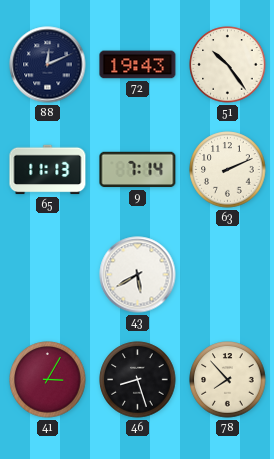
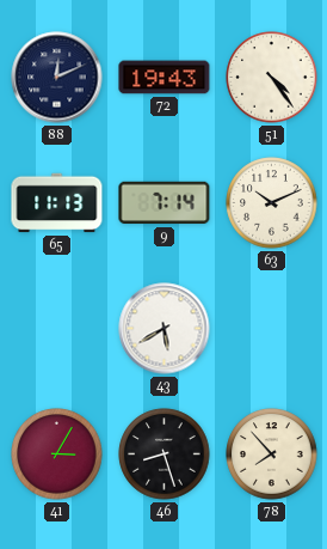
51: 10:24 -> 4:24 (272, 78)
63: 2:11 -> 10:11 (272, 203)
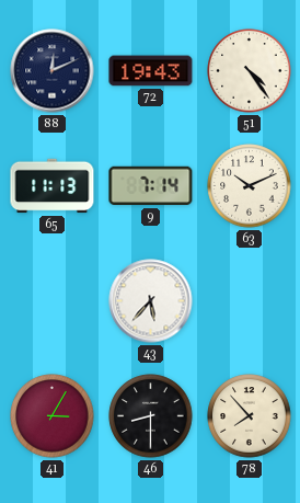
43: 5:40 -> 5:37 (151, 301)
46: 8:27 -> 8:30 (151, 416)
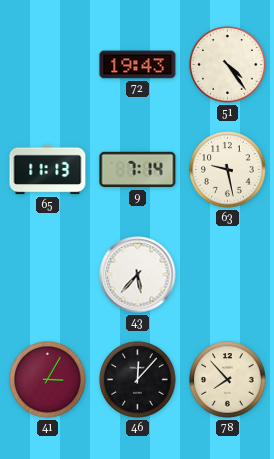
88: 12:11 -> none (53, 71)
63: 10:11 -> 9:28 (228, 170)
46: 8:30 -> 12:07 (138, 380)
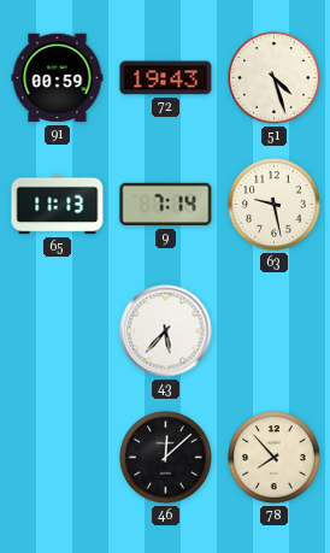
91: none -> 00:59 (58, 78)
51: 4:24 -> 4:27 (275, 78)
41: 3:05 -> none (48, 380)
46: 12:07 -> 12:08 (166, 458)
